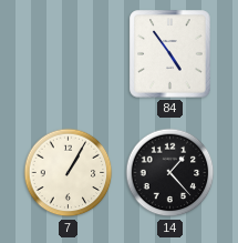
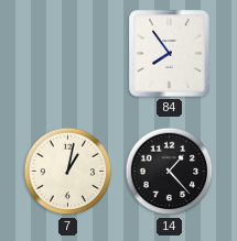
84: 4:54 -> 7:54 (170, 54)
7: 1:05 -> 1:02 (68, 172)
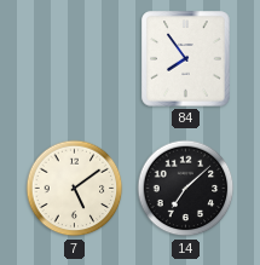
7: 1:02 -> 5:09 (75, 189)
14: 1:23 -> 7:08 (186, 189)
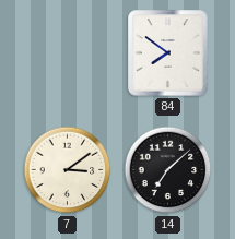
84: 7:54 -> 7:51 (168, 53)
7: 5:09 -> 3:09 (68, 170)
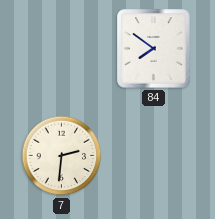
7: 3:09 -> 2:31 (62, 156)
14: 7:08 -> none (168, 170)
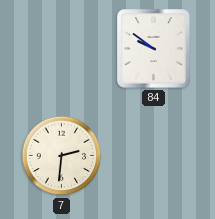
84: 7:51 -> 9:51 (154, 49)
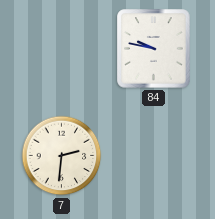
84: 9:51 -> 9:47 (154, 49)
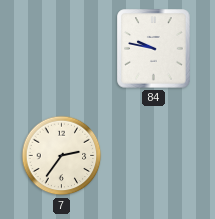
7: 2:31 -> 2:36 (62, 156)
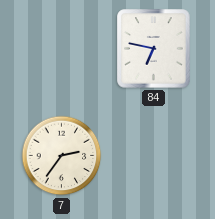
84: 9:47 -> 6:47 (154, 49)
